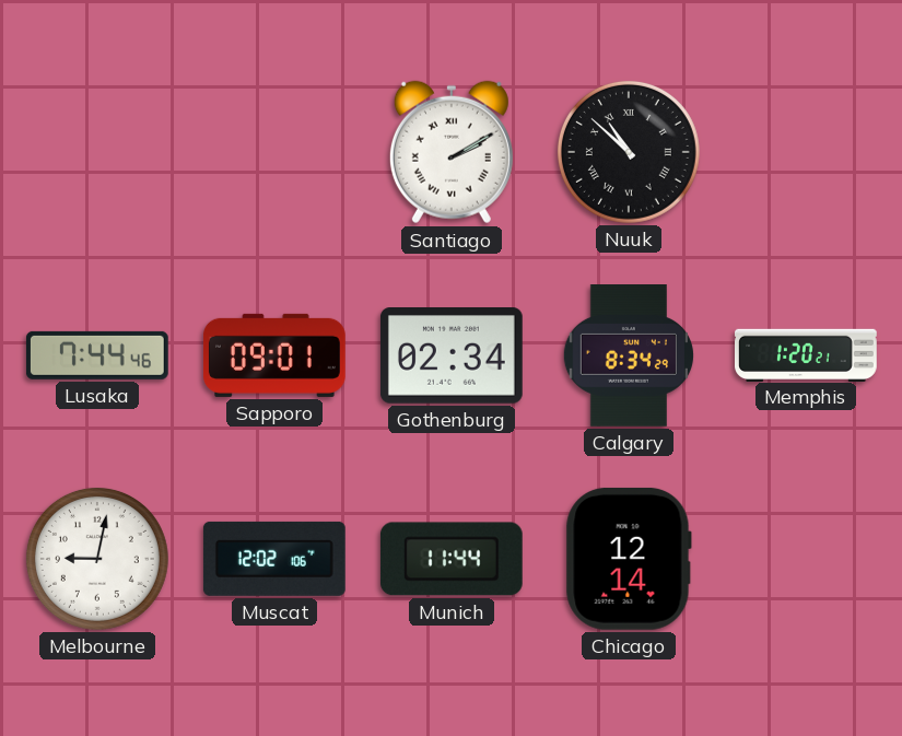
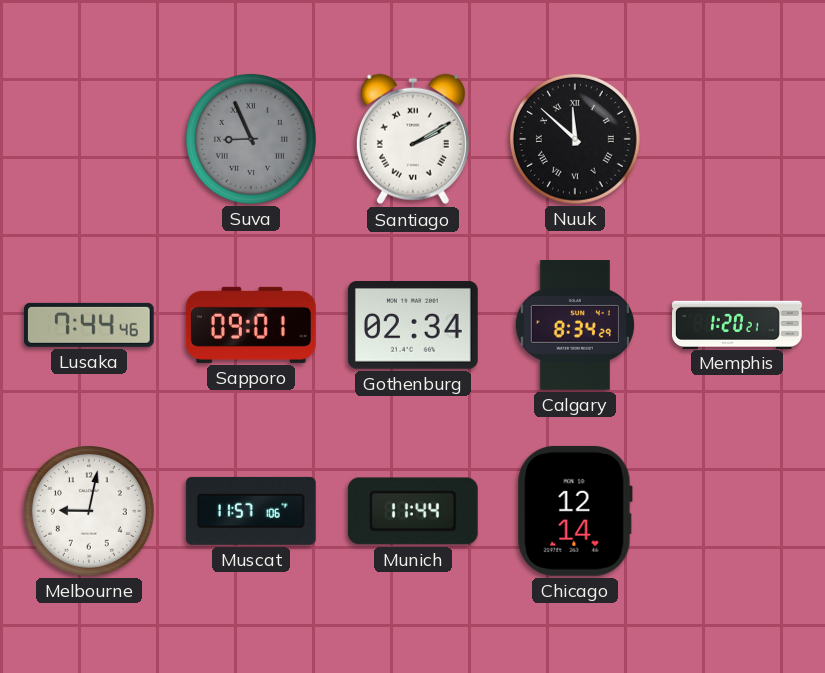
Suva: none -> 8:56 (251, 139)
Nuuk: 10:52 -> 11:52 (575, 139)
Muscat: 12:02 -> 11:57 (251, 511)
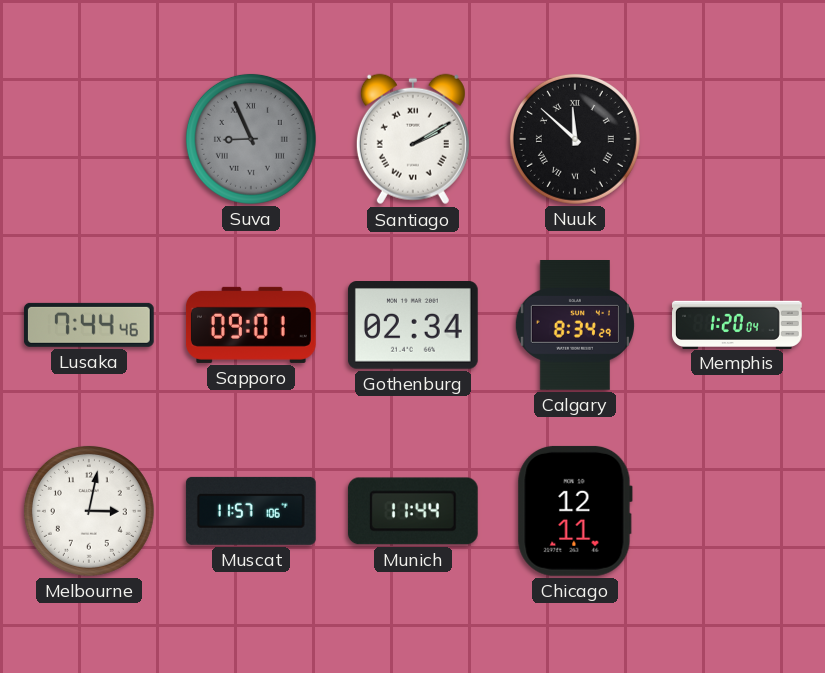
Memphis: 1:20:21 -> 1:20:04 (738, 324)
Melbourne: 9:02 -> 3:02 (89, 511)
Chicago: 12:14 -> 12:11 (575, 511)
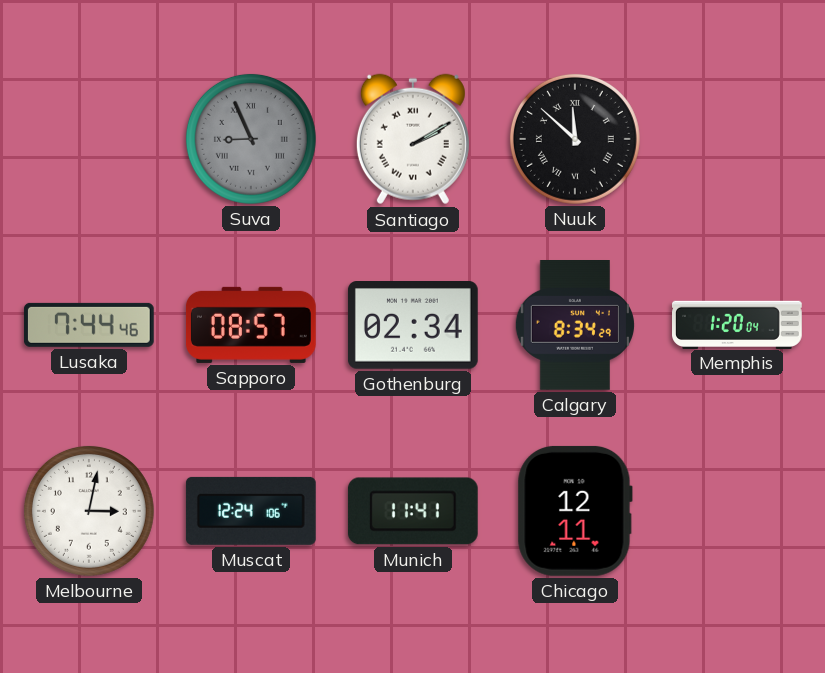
Sapporo: 09:01 -> 08:57 (251, 325)
Muscat: 11:57 -> 12:24 (251, 511)
Munich: 11:44 -> 11:41 (413, 511)
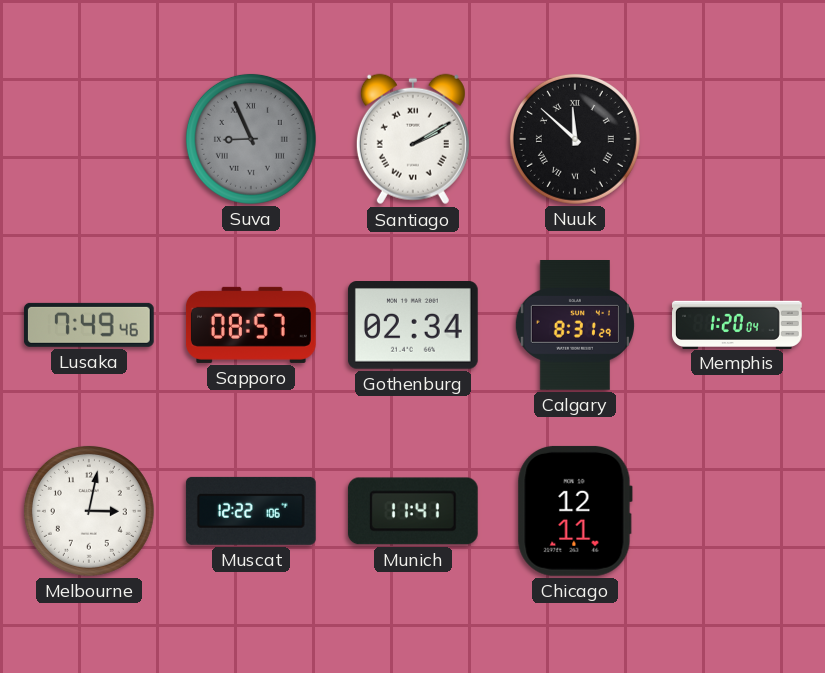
Lusaka: 7:44 -> 7:49 (89, 325)
Calgary: 8:34 -> 8:31 (575, 326)
Muscat: 12:24 -> 12:22 (251, 511)
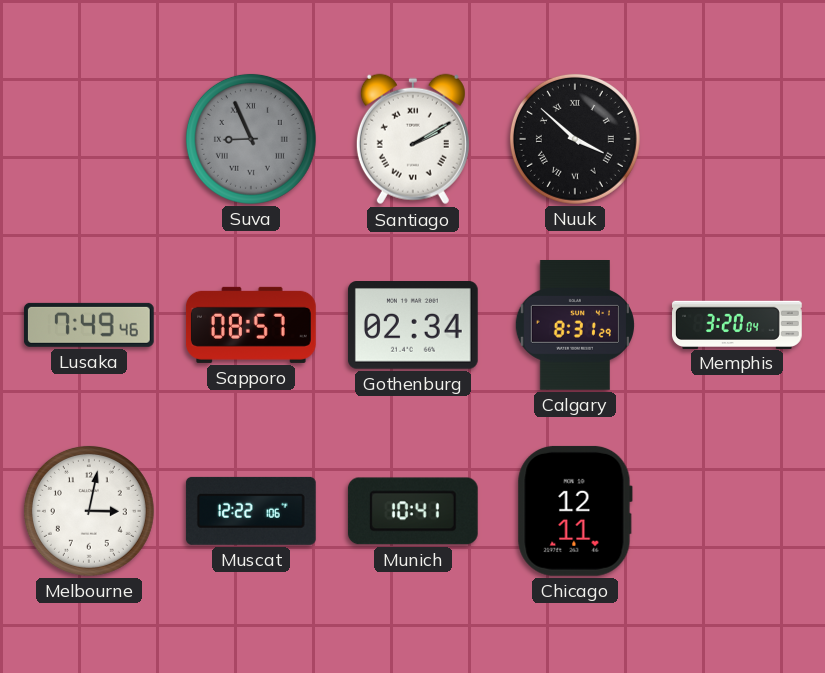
Nuuk: 11:52 -> 3:52 (575, 139)
Memphis: 1:20 -> 3:20 (738, 324)
Munich: 11:41 -> 10:41 (413, 511)
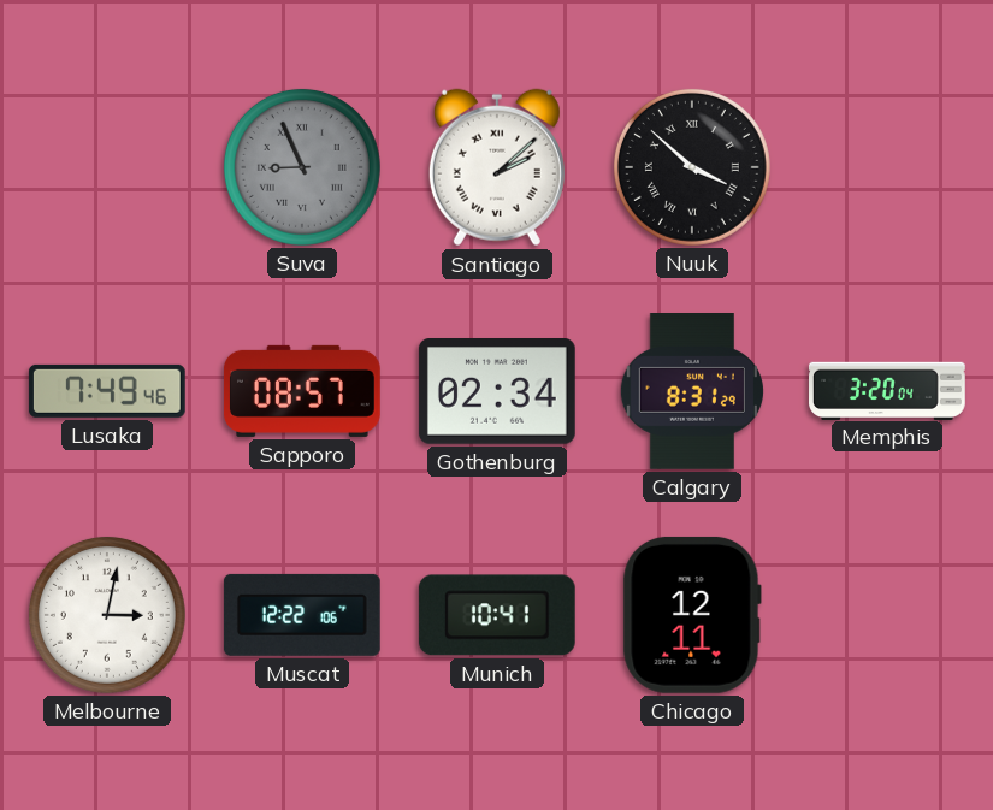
Santiago: 2:10 -> 2:08 (497, 167)
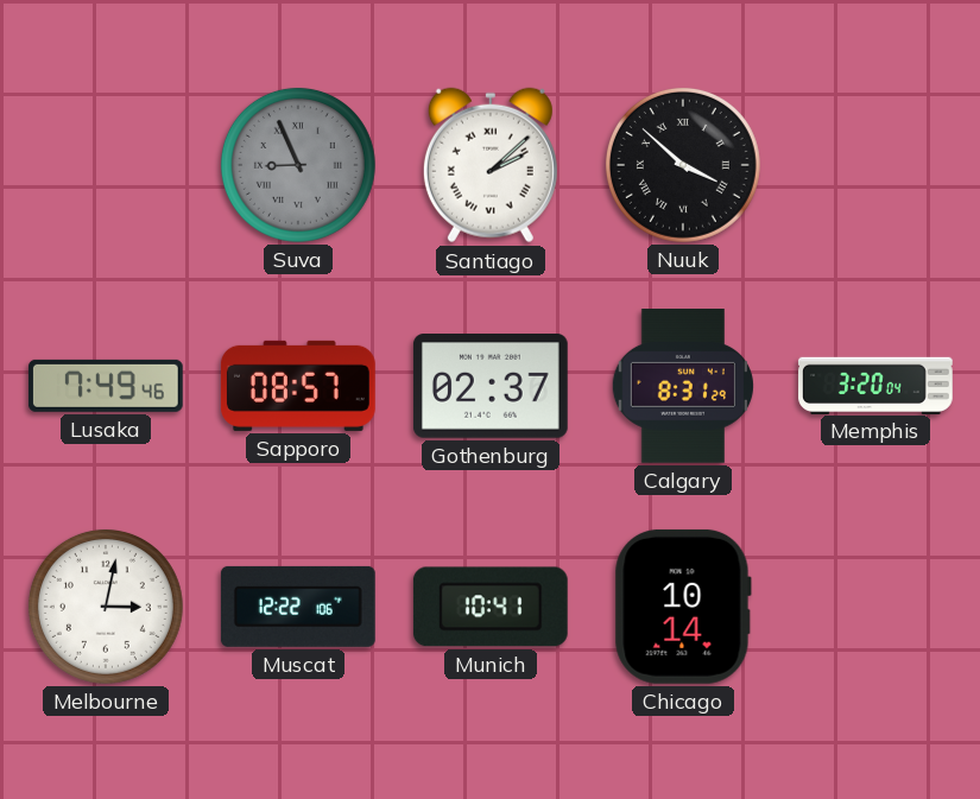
Gothenburg: 02:34 -> 02:37 (491, 387)
Chicago: 12:11 -> 10:14 (683, 607)
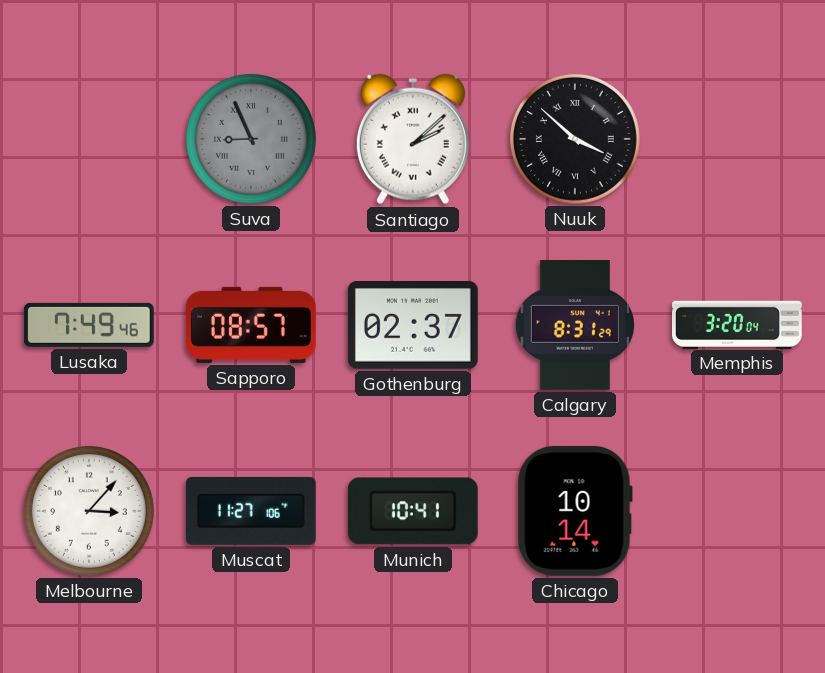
Melbourne: 3:02 -> 3:07 (89, 511)
Muscat: 12:22 -> 11:27 (251, 511)
